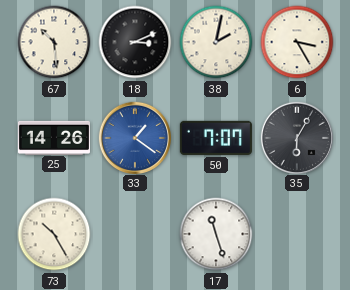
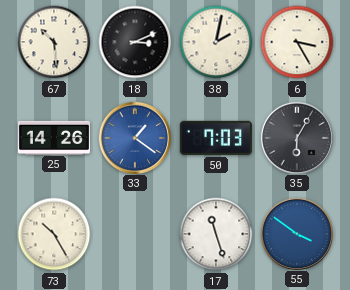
50: 7:07 -> 7:03 (216, 138)
55: none -> 3:51 (296, 233)
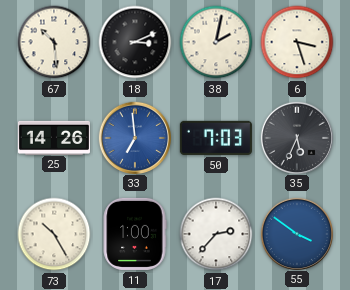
6: 3:25 -> 3:27 (297, 42)
33: 1:21 -> 6:59 (134, 137)
35: 6:05 -> 5:34 (296, 137)
11: none -> 1:00 (135, 234)
17: 11:27 -> 2:37 (216, 234)
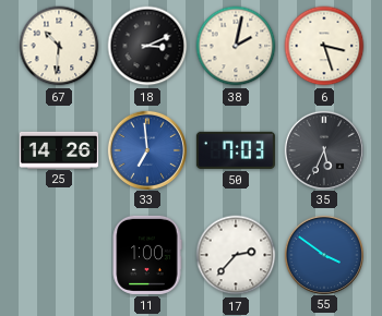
67: 10:29 -> 10:31 (59, 46)
73: 10:25 -> none (54, 234)
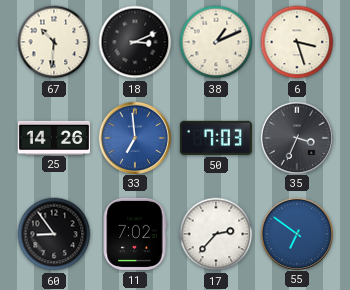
38: 2:02 -> 1:11 (216, 42)
35: 5:34 -> 3:34 (296, 137)
60: none -> 8:54 (54, 234)
11: 1:00 -> 7:02 (135, 234)
55: 3:51 -> 6:51 (296, 233)
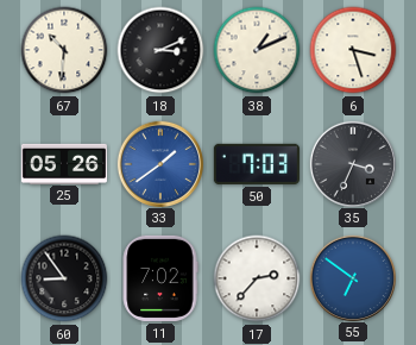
25: 14:26 -> 05:26 (64, 163)
33: 6:59 -> 1:39 (159, 163)
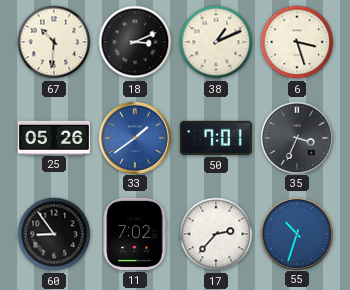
50: 7:03 -> 7:01 (216, 138)
55: 6:51 -> 10:33 (296, 233)
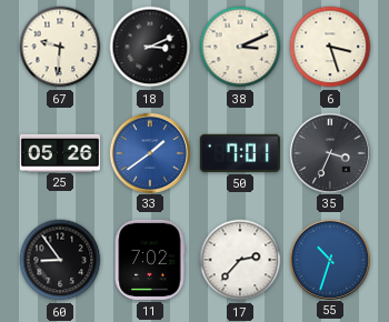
67: 10:31 -> 9:31 (60, 47)
38: 1:11 -> 3:11 (240, 47)
